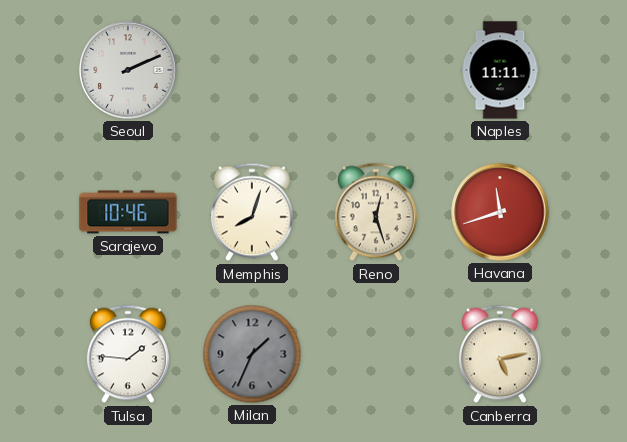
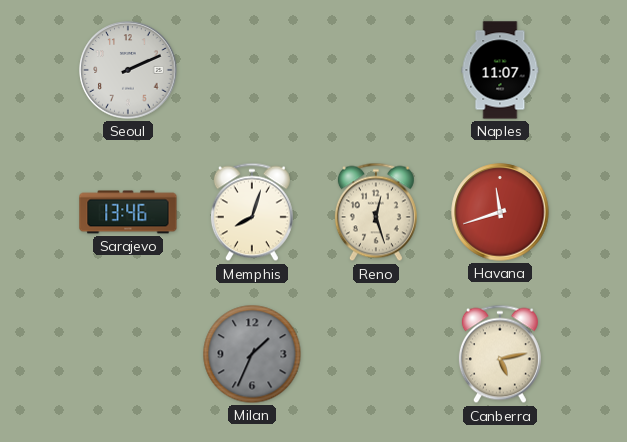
Naples: 11:11 -> 11:07 (500, 70)
Sarajevo: 10:46 -> 13:46 (128, 212)
Tulsa: 1:46 -> none (128, 354)
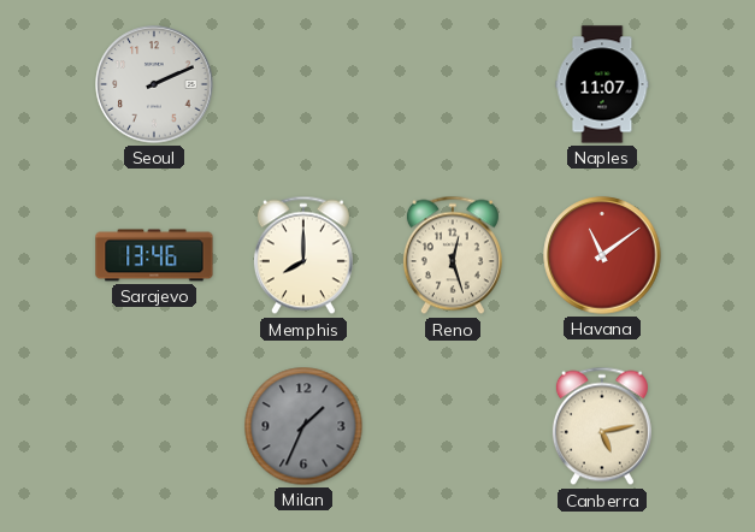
Memphis: 8:03 -> 8:00 (303, 255)
Havana: 11:42 -> 11:09 (602, 255)
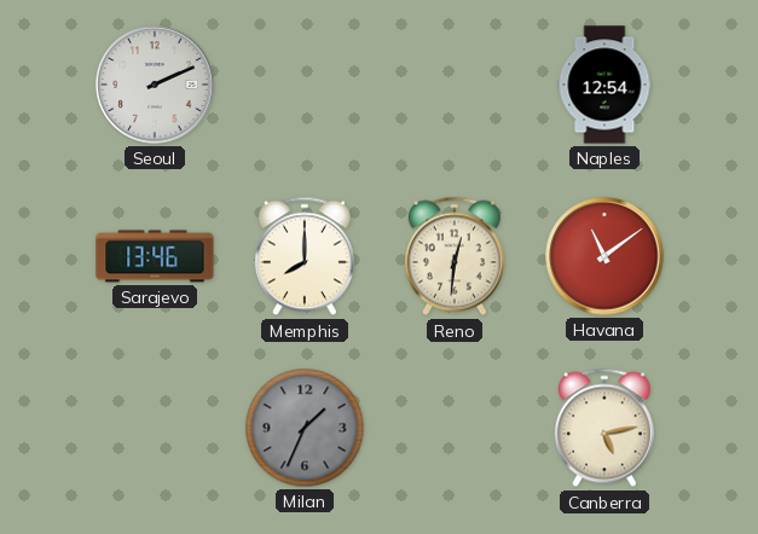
Naples: 11:07 -> 12:54 (604, 85)
Reno: 12:27 -> 12:31 (455, 256)
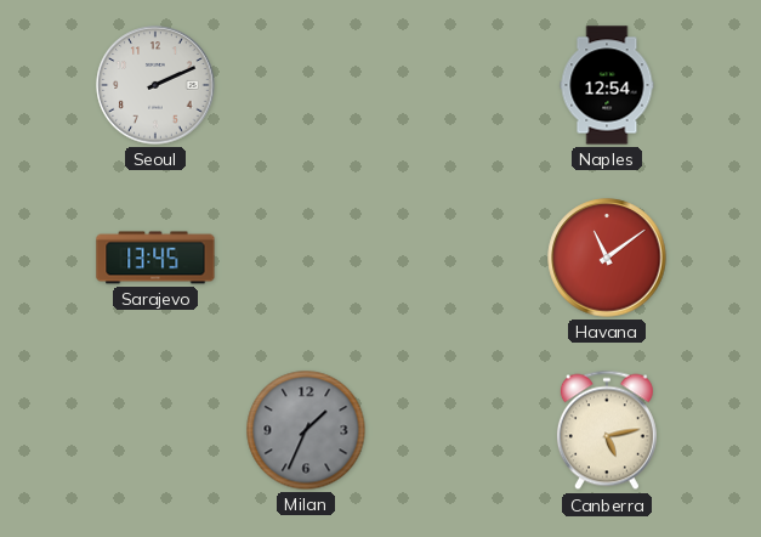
Sarajevo: 13:46 -> 13:45 (155, 258)
Memphis: 8:00 -> none (305, 256)
Reno: 12:31 -> none (455, 256)
